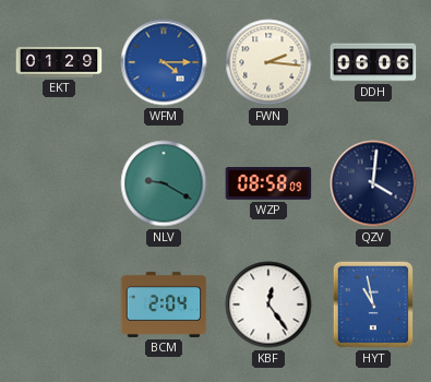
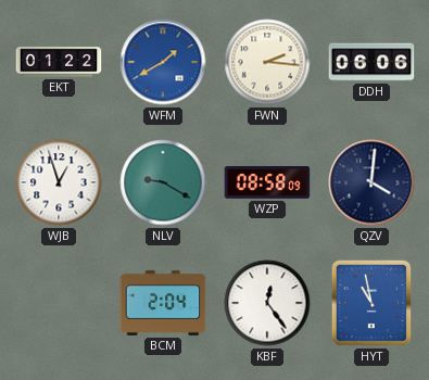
EKT: 01:29 -> 01:22 (59, 62)
WFM: 4:15 -> 1:40 (163, 62)
WJB: none -> 12:57 (59, 182)
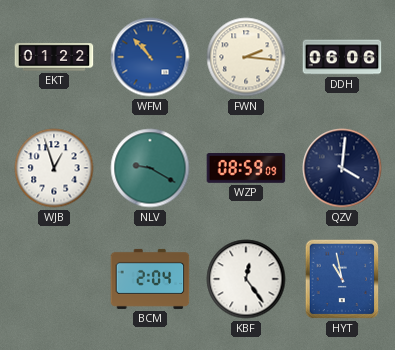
WFM: 1:40 -> 10:53 (150, 57)
WZP: 08:58 -> 08:59 (246, 169)
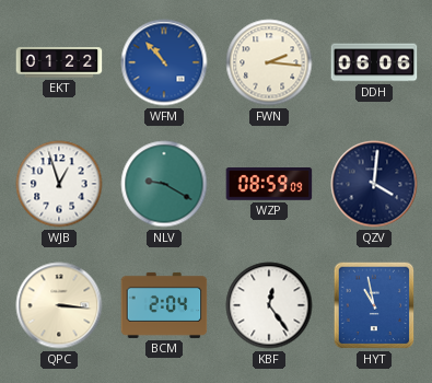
QPC: none -> 3:16 (59, 305)
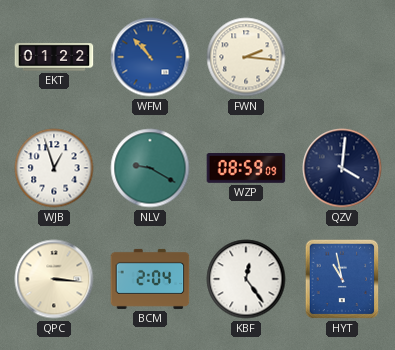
DDH: 06:06 -> none (374, 62)
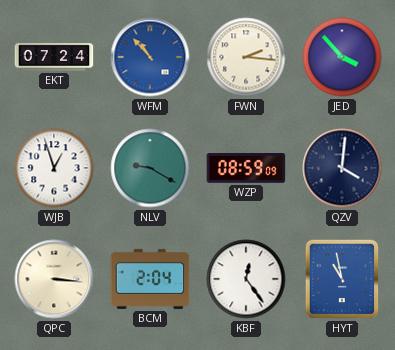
EKT: 01:22 -> 07:24 (54, 57)
JED: none -> 3:53 (342, 57)
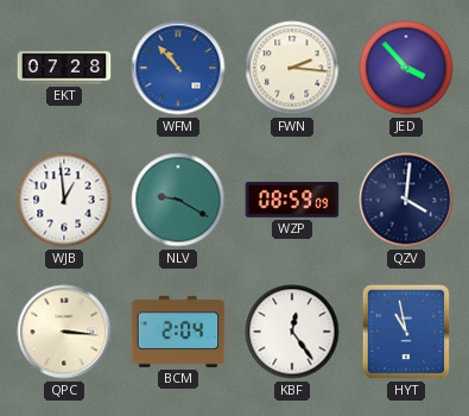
EKT: 07:24 -> 07:28 (64, 68)
WJB: 12:57 -> 12:59 (64, 200)
